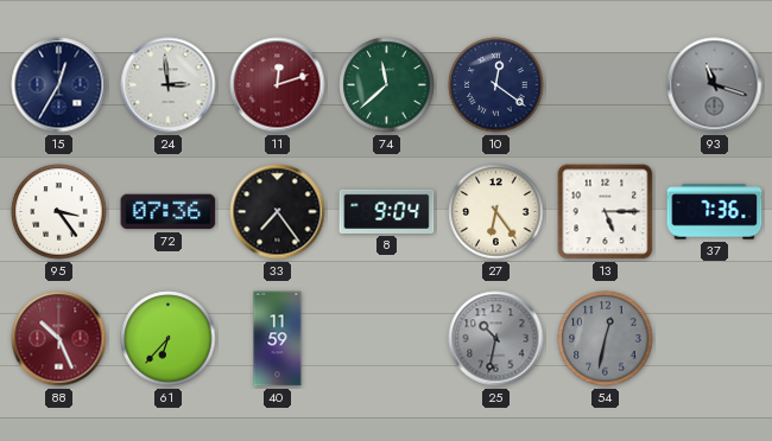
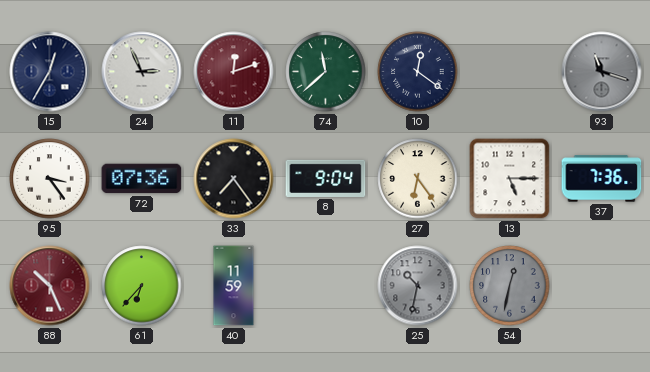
24: 2:59 -> 2:56 (142, 72)
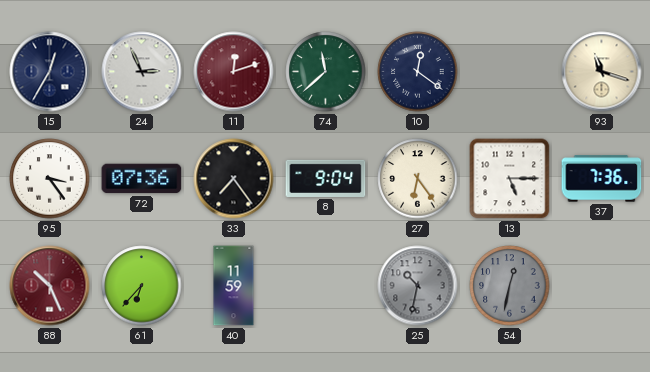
93 dial: grey -> cream (602, 72)
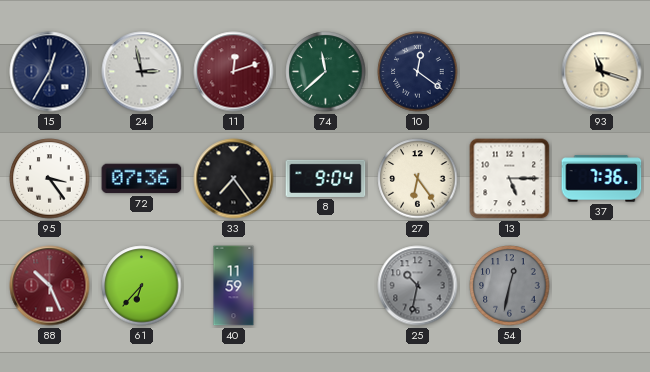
24: 2:56 -> 2:58 (142, 72)
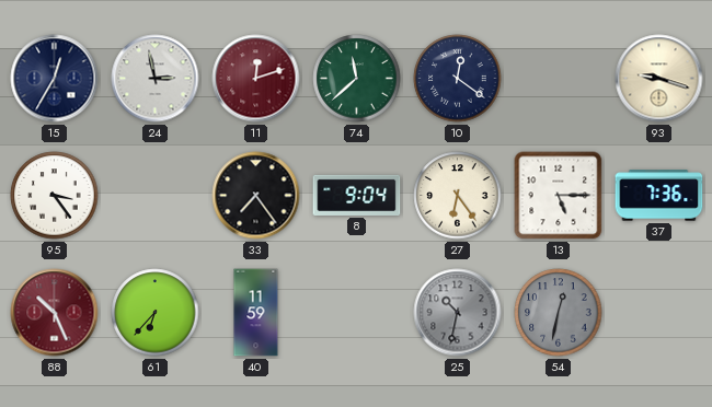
93: 11:18 -> 9:18 (659, 79)
72: 07:36 -> none (142, 179)
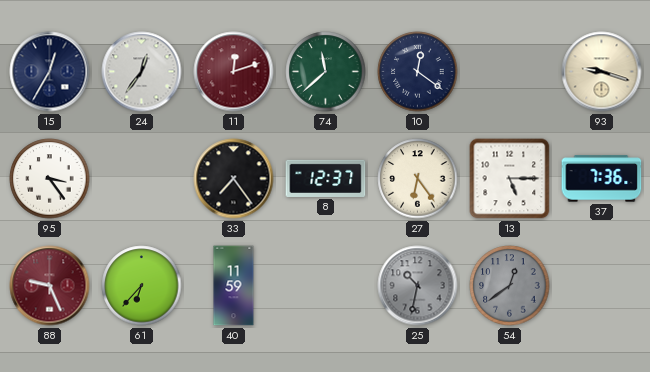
24: 2:58 -> 12:36 (142, 72)
8: 9:04 -> 12:37 (326, 178)
88: 10:26 -> 9:26 (50, 286)
54: 12:32 -> 12:39 (510, 286)
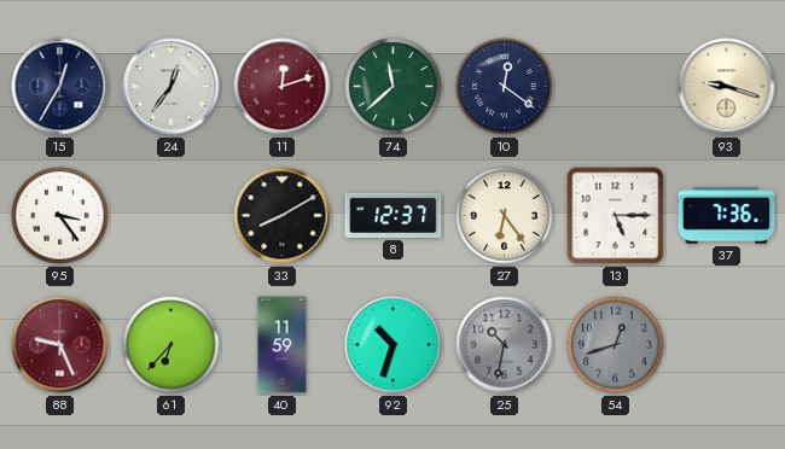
33: 7:24 -> 8:10 (283, 216)
92: none -> 10:33 (394, 345)
54: 12:39 -> 12:42 (616, 345)
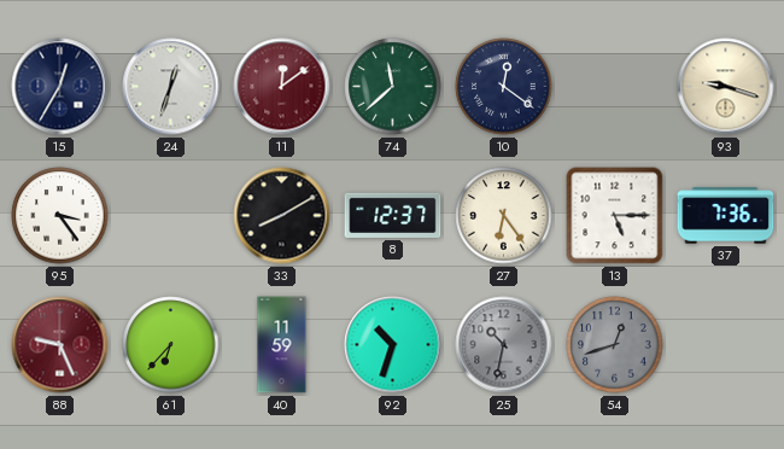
24: 12:36 -> 12:33 (171, 87)
11: 12:12 -> 12:09 (282, 87)
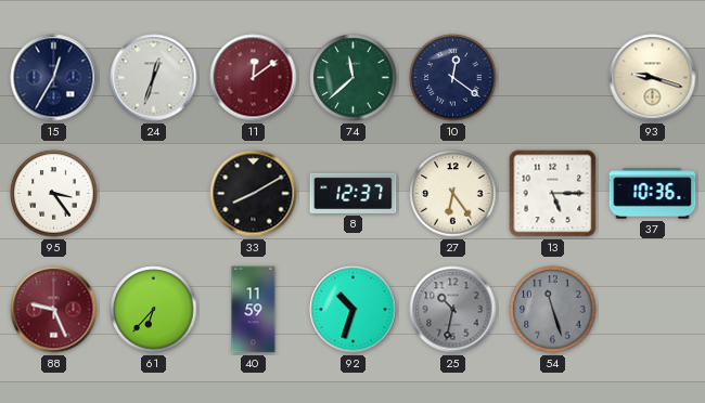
37: 7:36 -> 10:36 (653, 194)
54: 12:42 -> 11:27 (553, 310)
